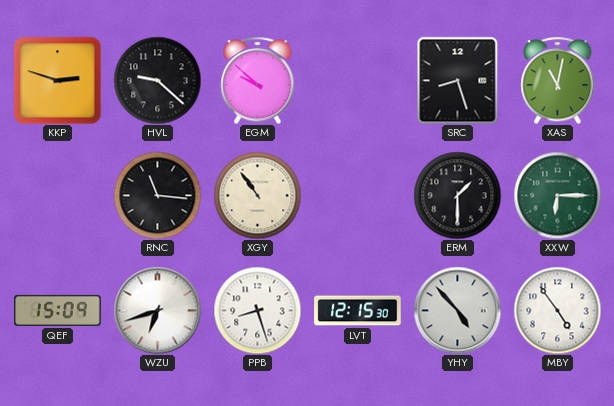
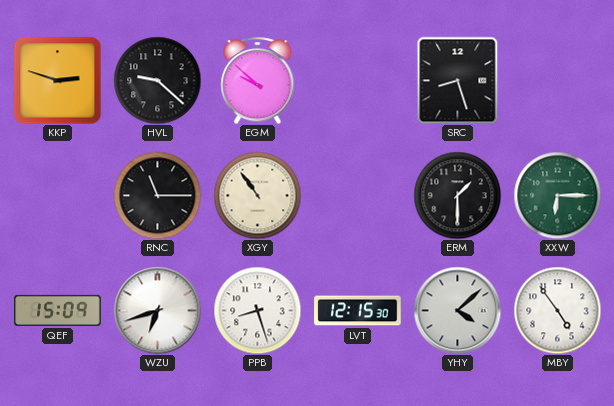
XAS: 11:02 -> none (558, 80)
RNC: 11:16 -> 11:15 (157, 195)
YHY: 4:53 -> 4:08 (457, 310)
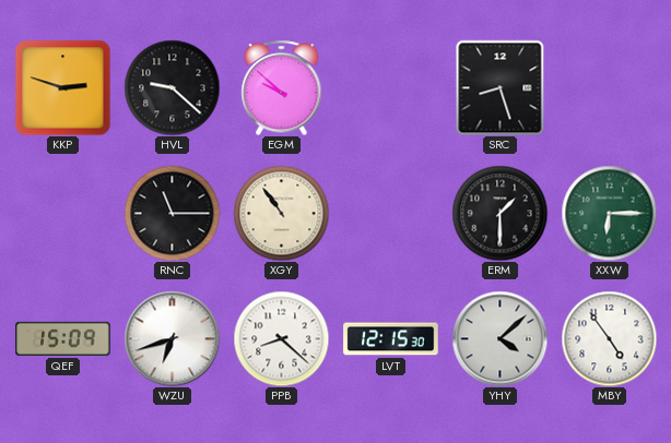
PPB: 8:27 -> 8:22 (281, 338)
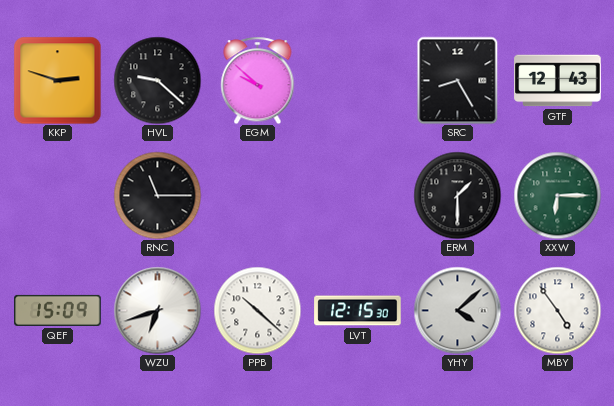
SRC: 8:27 -> 8:25 (458, 80)
GTF: none -> 12:43 (558, 81)
XGY: 10:54 -> none (281, 213)
PPB: 8:22 -> 10:22 (257, 310)
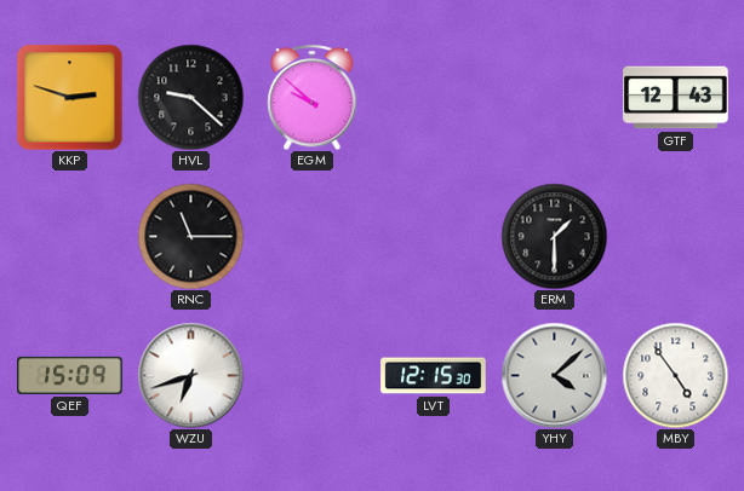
SRC: 8:25 -> none (458, 80)
XXW: 6:15 -> none (557, 195)
PPB: 10:22 -> none (257, 310)
